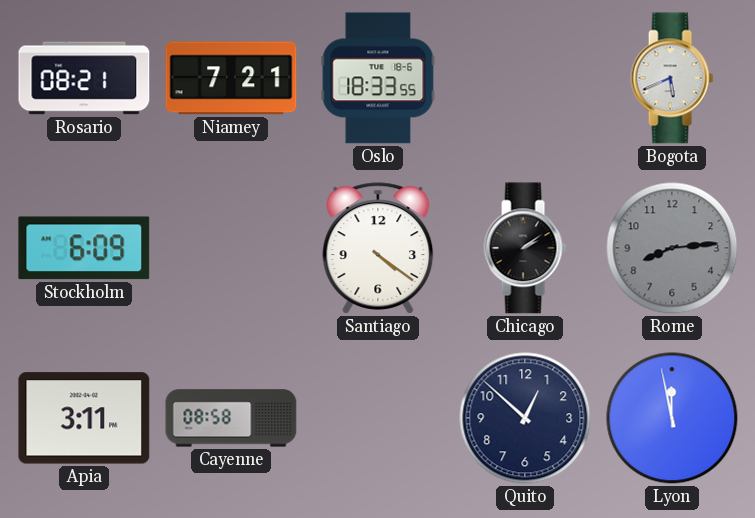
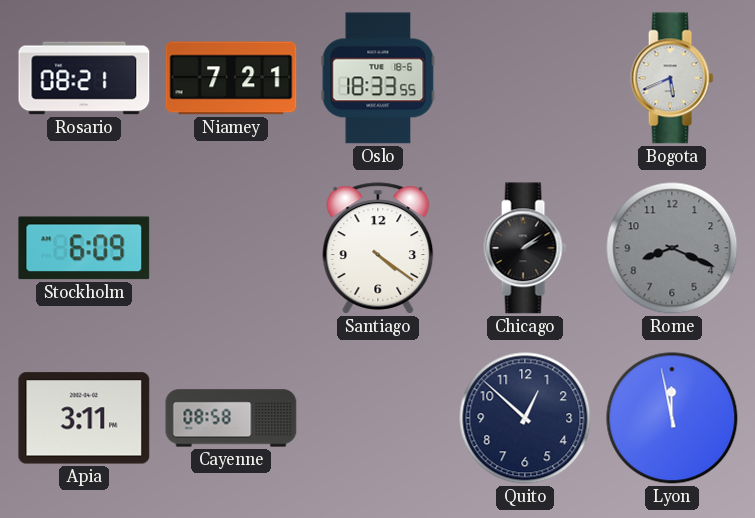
Rome: 8:14 -> 8:19 (672, 248)
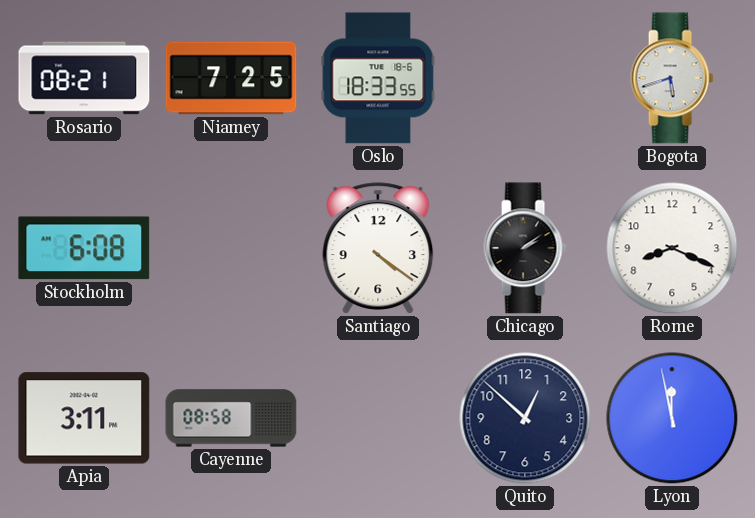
Niamey: 7:21 -> 7:25 (231, 78)
Bogota: 5:41 -> 5:42 (672, 78)
Stockholm: 6:09 -> 6:08 (84, 248)
Rome dial: grey -> white (672, 248)
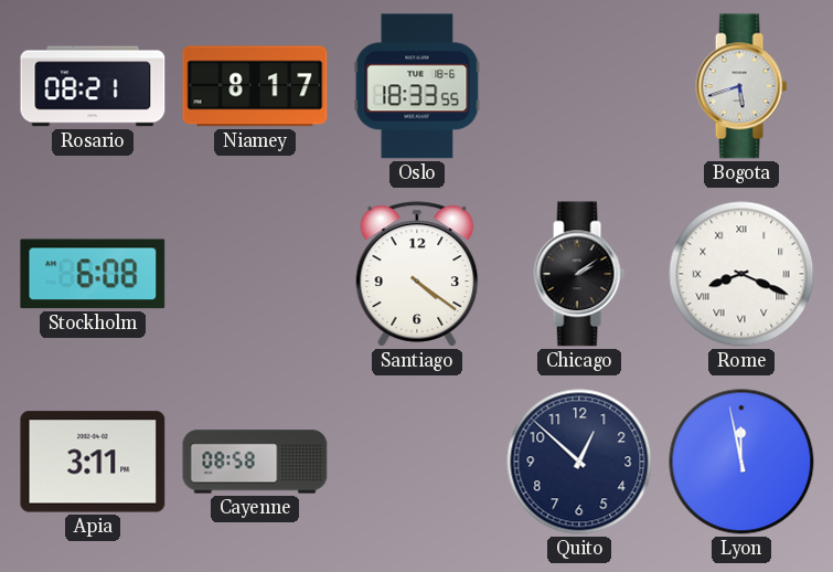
Niamey: 7:25 -> 8:17 (255, 86)
Rome numerals: Arabic -> Roman (741, 274)
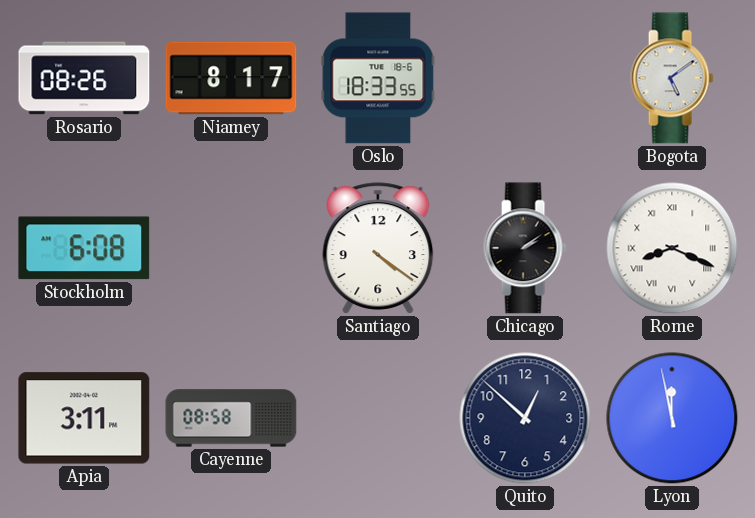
Rosario: 08:21 -> 08:26 (84, 78)
Bogota: 5:42 -> 5:09 (672, 78)
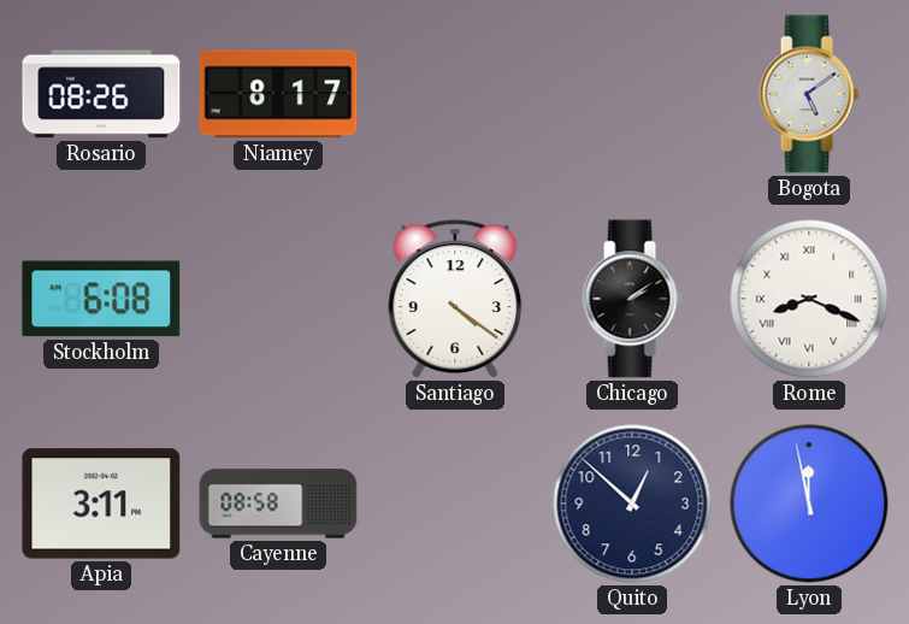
Oslo: 18:33 -> none (378, 78)
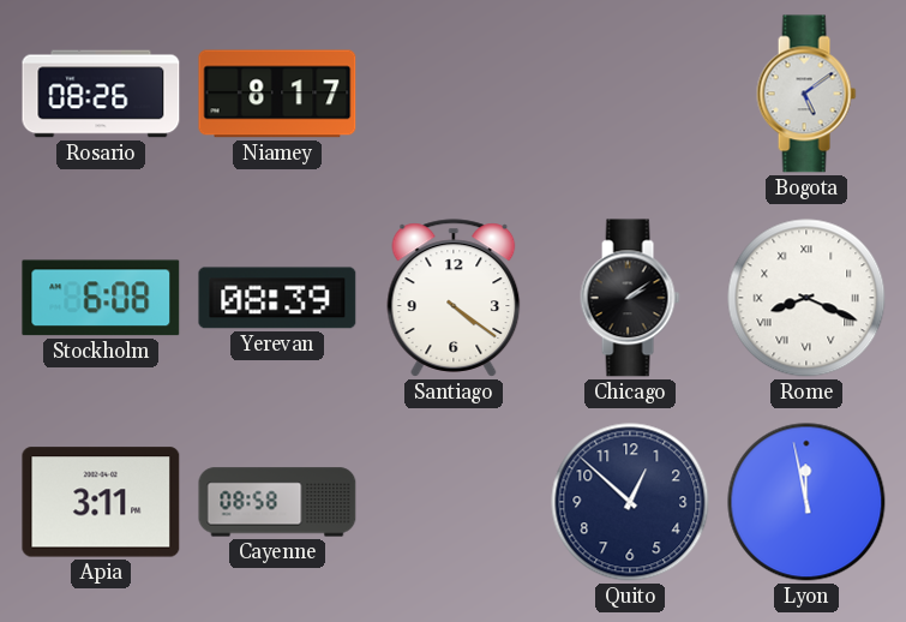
Yerevan: none -> 08:39 (277, 298)
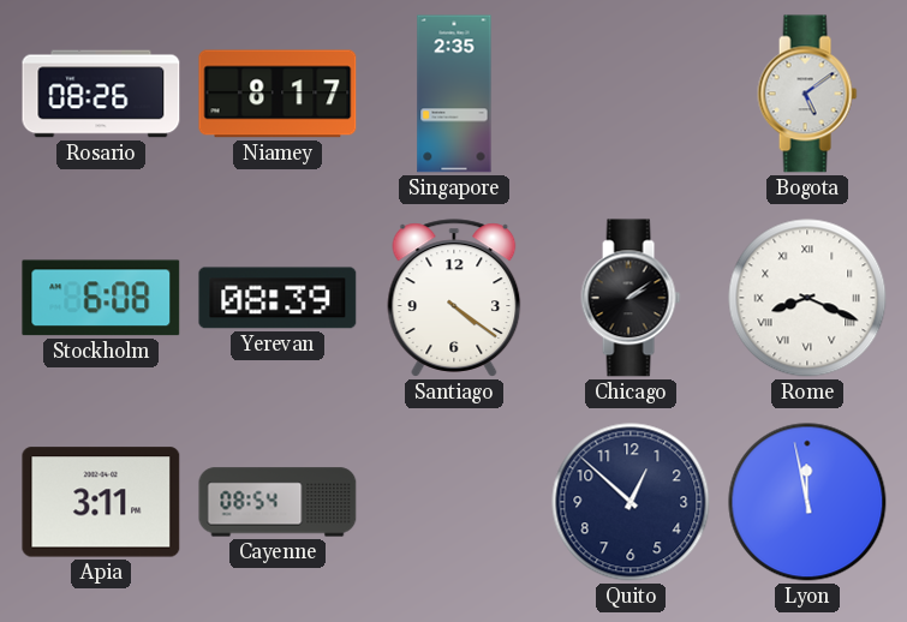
Singapore: none -> 2:35 (454, 94)
Cayenne: 08:58 -> 08:54 (278, 502)
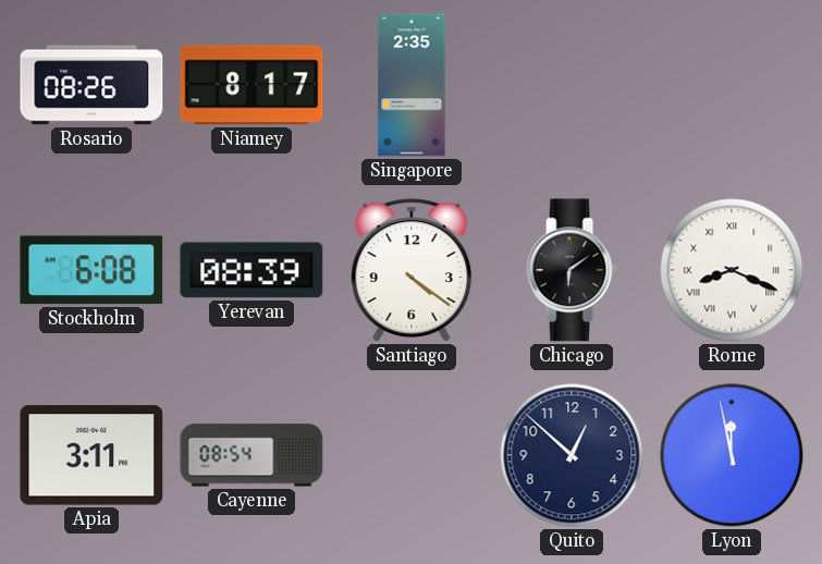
Bogota: 5:09 -> none (807, 94)
Chicago: 2:09 -> 6:09 (572, 270)
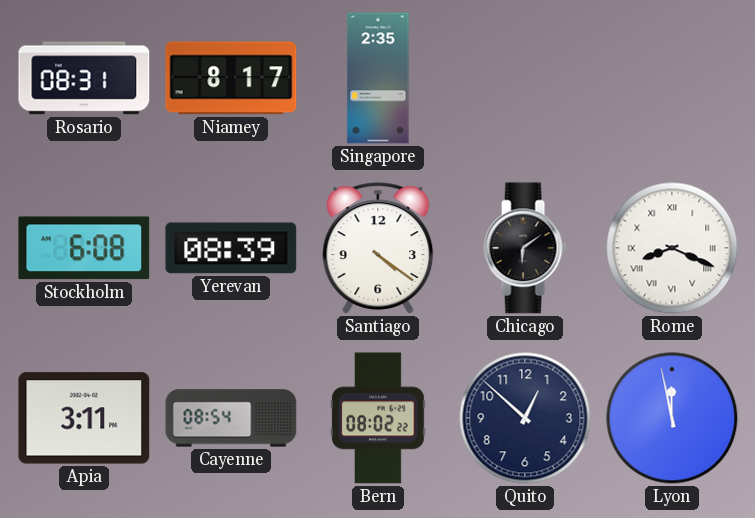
Rosario: 08:26 -> 08:31 (84, 78)
Bern: none -> 08:02 (378, 418)
